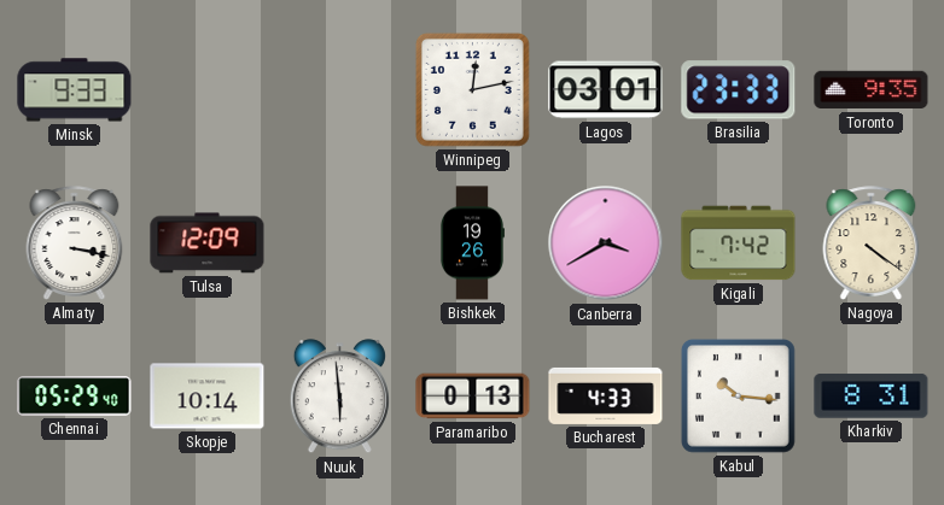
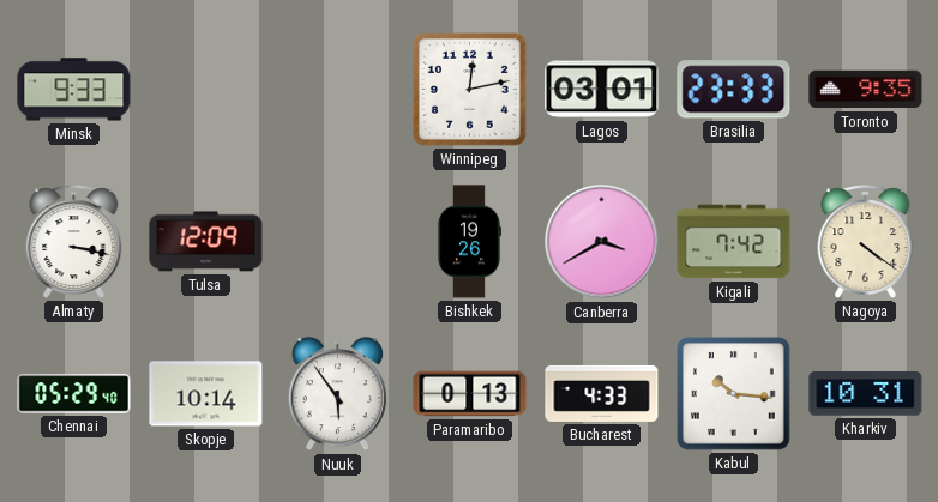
Nuuk: 5:59 -> 5:54 (337, 394)
Kharkiv: 8:31 -> 10:31 (866, 394)
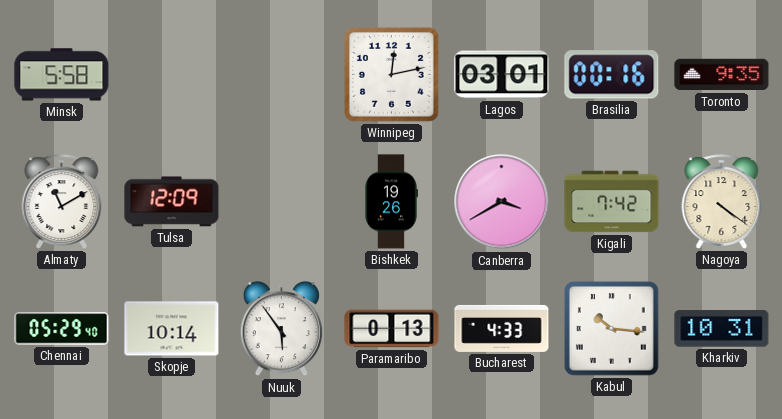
Minsk: 9:33 -> 5:58 (62, 75)
Brasilia: 23:33 -> 00:16 (612, 75)
Almaty: 3:17 -> 11:10 (62, 202)
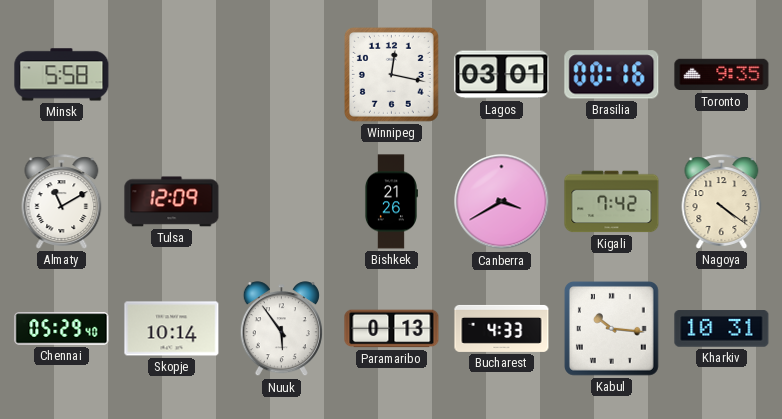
Winnipeg: 12:13 -> 12:17 (391, 74)
Bishkek: 19:26 -> 21:26 (391, 202)
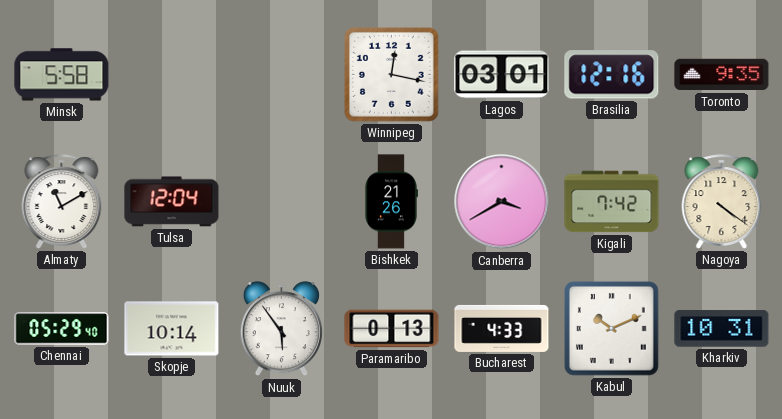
Brasilia: 00:16 -> 12:16 (612, 75)
Tulsa: 12:09 -> 12:04 (172, 202)
Kabul: 10:16 -> 10:11 (611, 328)
